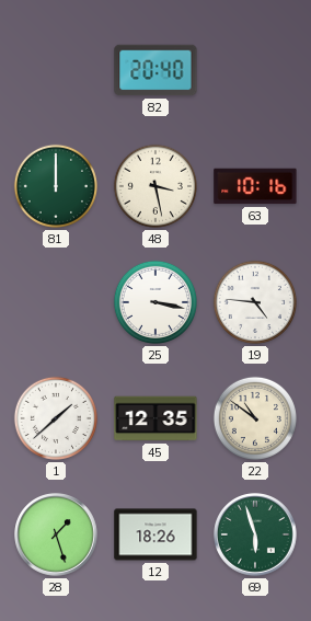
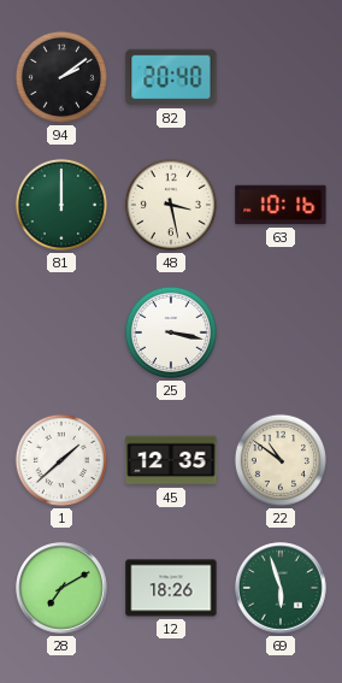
94: none -> 2:09 (61, 77)
19: 4:46 -> none (255, 302)
28: 1:27 -> 7:10 (61, 588)
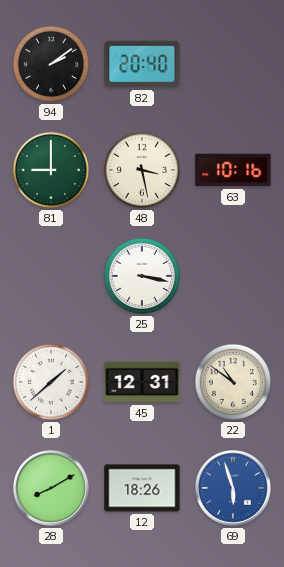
81: 12:00 -> 9:00 (51, 170)
45: 12:35 -> 12:31 (142, 382)
28: 7:10 -> 8:10 (51, 488)
69 dial: green -> blue (233, 488)
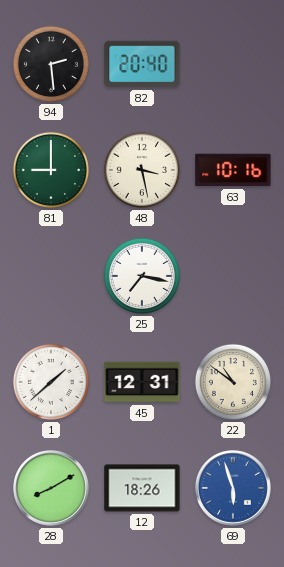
94: 2:09 -> 2:29 (51, 64)
25: 3:17 -> 7:17 (142, 276)
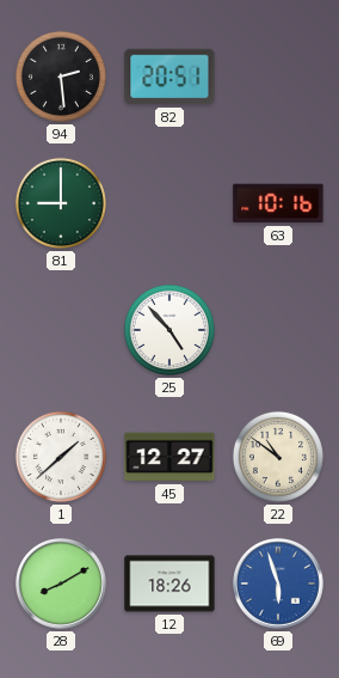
82: 20:40 -> 20:51 (169, 77)
48: 3:28 -> none (142, 170)
25: 7:17 -> 4:53 (169, 330)
45: 12:31 -> 12:27 (169, 457)
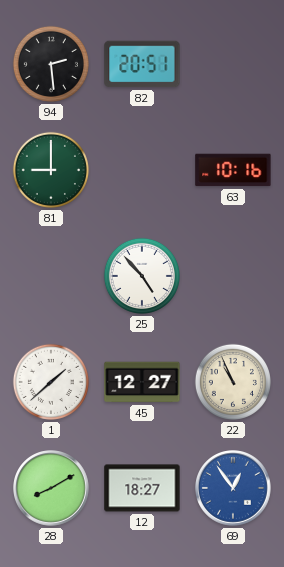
22: 10:51 -> 10:56 (233, 382)
12: 18:26 -> 18:27 (142, 488)
69: 5:57 -> 12:54 (233, 488)
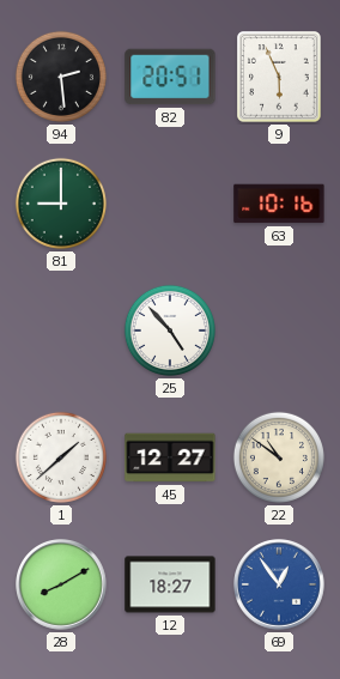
9: none -> 5:56 (279, 77)
22: 10:56 -> 10:51 (279, 457)
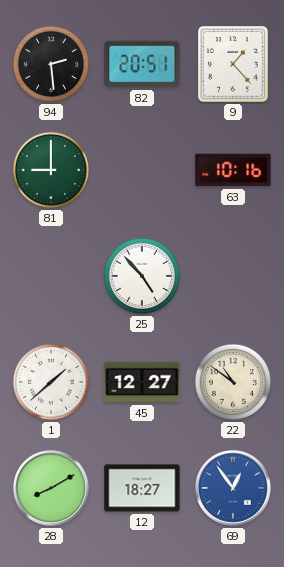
9: 5:56 -> 1:23 (233, 64)
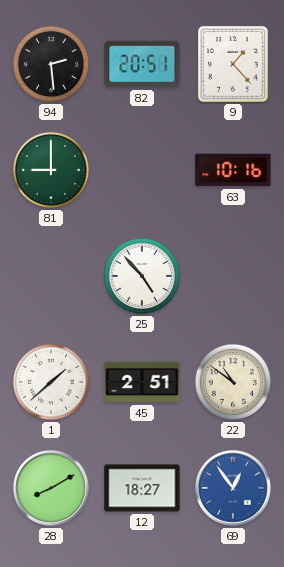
45: 12:27 -> 2:51 (142, 382)
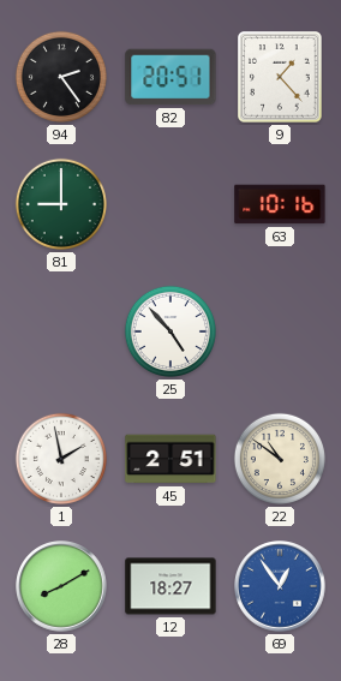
94: 2:29 -> 2:24 (61, 77)
1: 1:38 -> 1:58 (61, 459)
